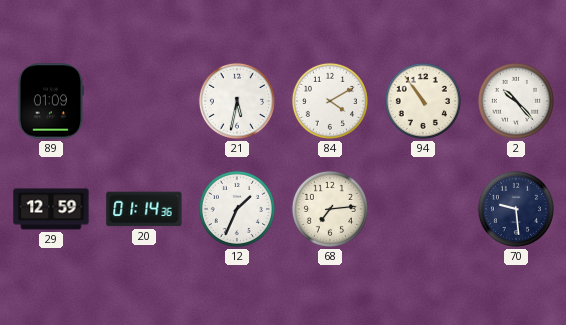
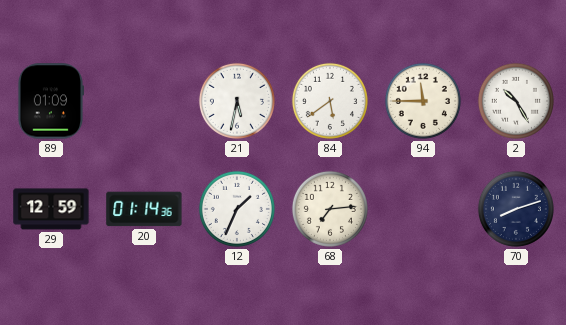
84: 4:10 -> 5:39 (330, 101)
94: 10:54 -> 11:45 (423, 101)
2: 10:23 -> 10:25 (516, 101)
70: 9:29 -> 8:12 (516, 209)
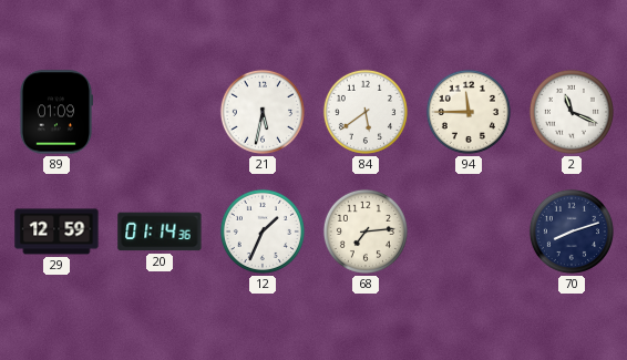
2: 10:25 -> 11:19 (572, 112)
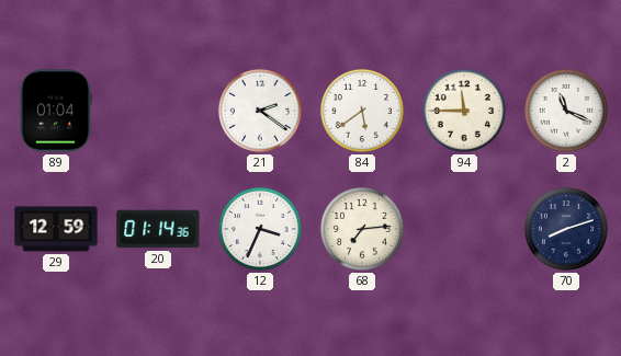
89: 01:09 -> 01:04 (55, 111)
21: 5:32 -> 2:21 (260, 111)
12: 1:34 -> 3:34 (260, 229)
